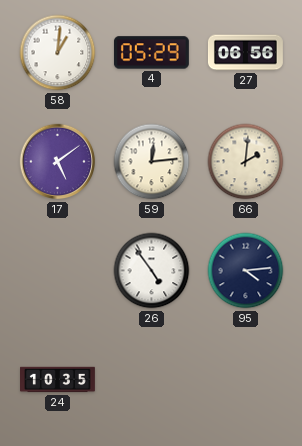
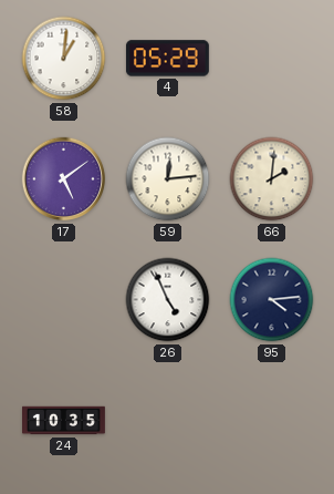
27: 06:56 -> none (245, 53)
26: 4:54 -> 4:56 (168, 300)
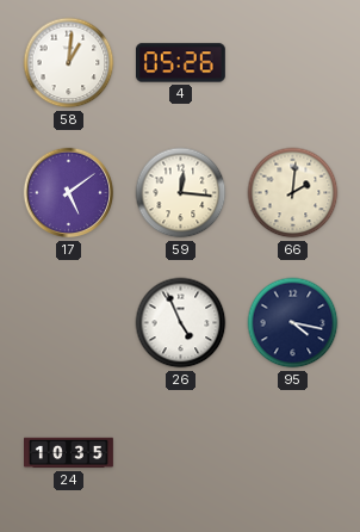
4: 05:29 -> 05:26 (180, 63)
59: 12:14 -> 12:16 (181, 193)
95: 4:14 -> 4:17 (293, 323)
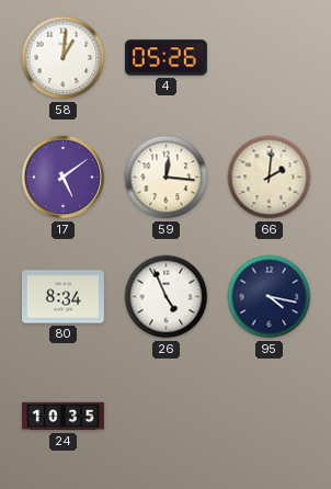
80: none -> 8:34 (62, 297)
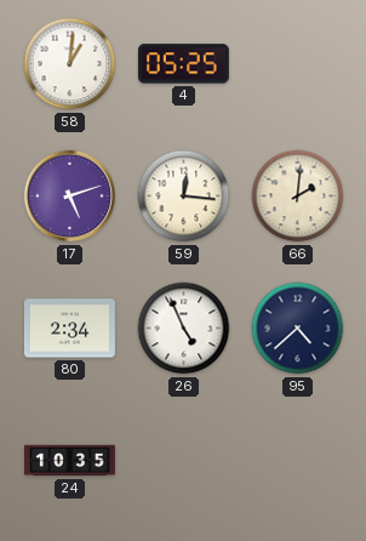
4: 05:26 -> 05:25 (183, 64)
17: 5:09 -> 5:12 (70, 197)
80: 8:34 -> 2:34 (69, 329)
95: 4:17 -> 4:38 (298, 329)
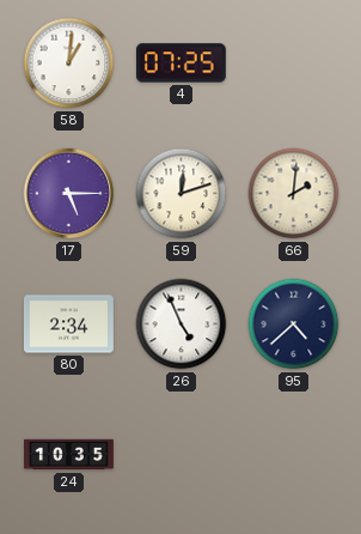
4: 05:25 -> 07:25 (180, 63)
17: 5:12 -> 5:15 (69, 194)
59: 12:16 -> 12:12 (182, 194)
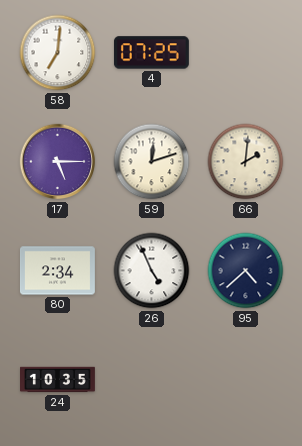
58: 1:01 -> 7:01 (58, 53)
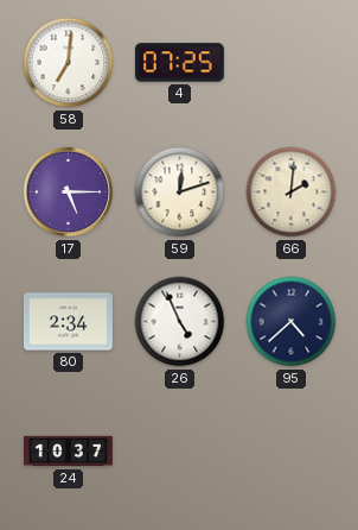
24: 10:35 -> 10:37 (69, 452)
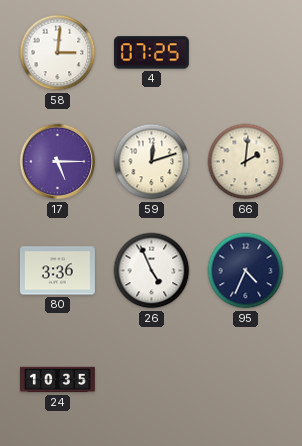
58: 7:01 -> 3:01 (58, 53)
80: 2:34 -> 3:36 (57, 271)
95: 4:38 -> 4:34 (246, 271)
24: 10:37 -> 10:35 (58, 380)
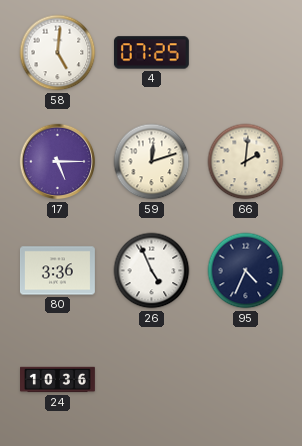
58: 3:01 -> 5:01 (58, 53)
24: 10:35 -> 10:36 (58, 380)
